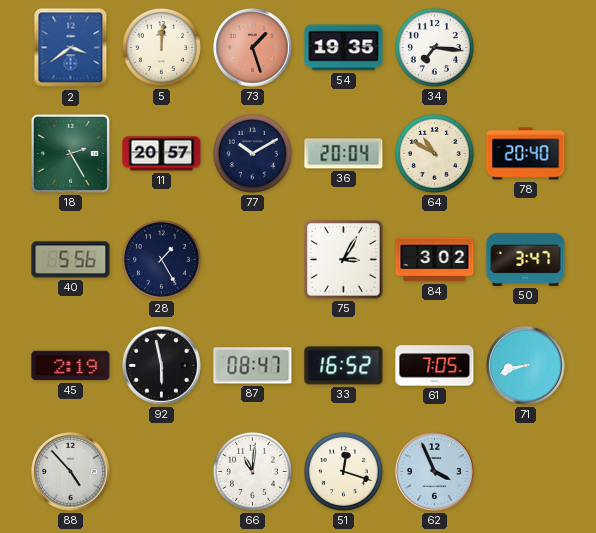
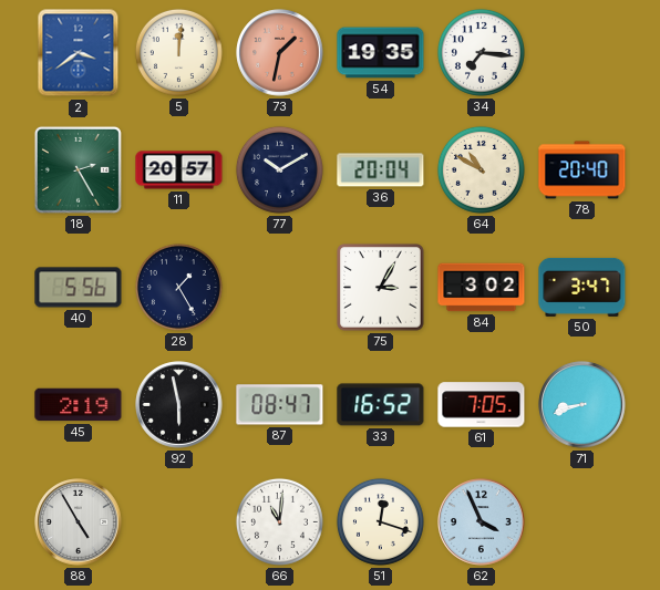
73: 1:27 -> 1:32 (280, 53)
88: 4:53 -> 4:55 (79, 522)
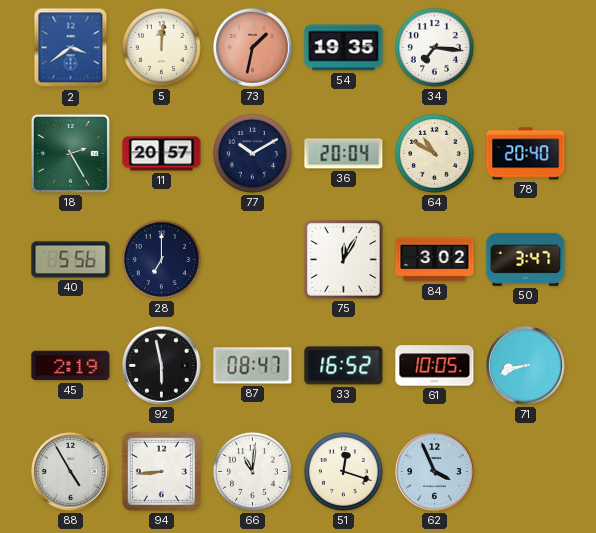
28: 1:25 -> 7:00 (161, 259)
75: 3:05 -> 12:05 (344, 260)
61: 7:05 -> 10:05 (435, 366)
94: none -> 8:44 (161, 471)
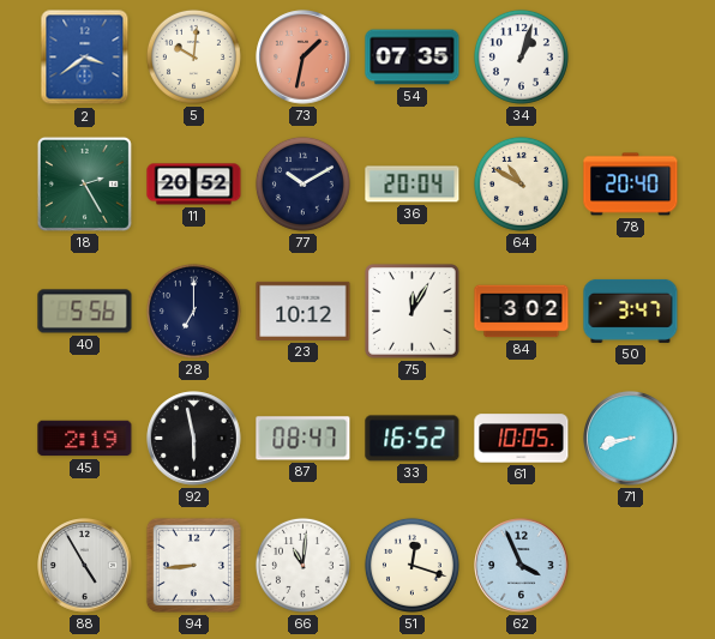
5: 12:01 -> 10:01 (193, 56)
54: 19:35 -> 07:35 (413, 58)
34: 7:16 -> 1:03 (521, 56)
11: 20:57 -> 20:52 (194, 185)
23: none -> 10:12 (304, 311)
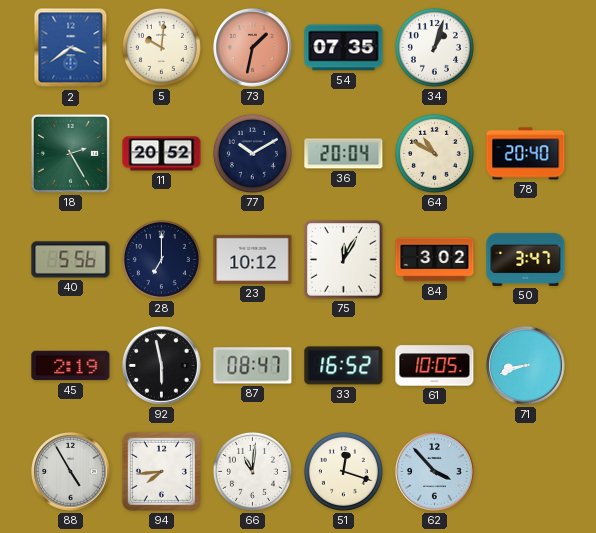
94: 8:44 -> 7:44 (161, 471)
62: 3:56 -> 3:53 (435, 472)
